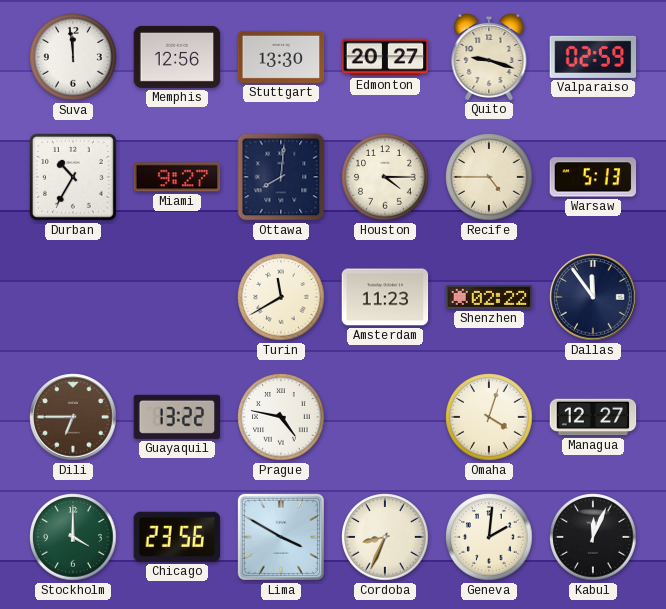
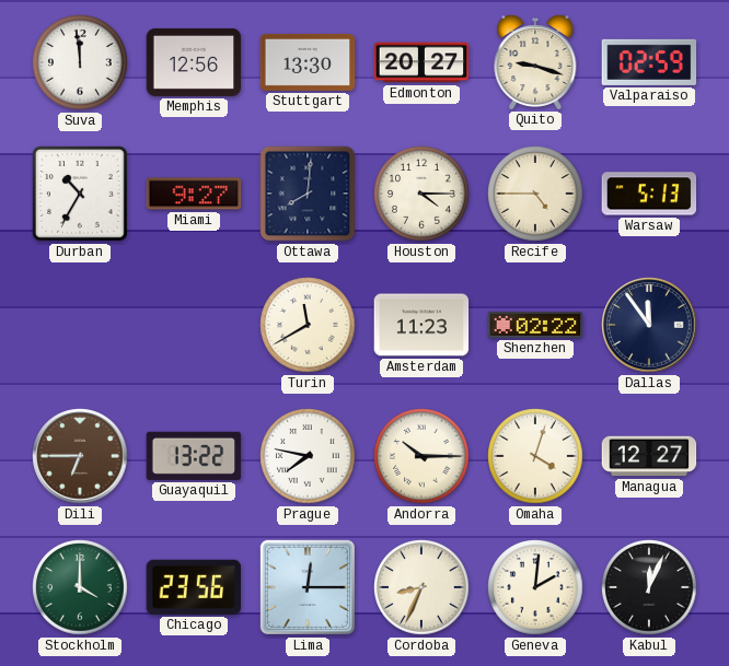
Prague: 4:47 -> 7:47 (308, 456)
Andorra: none -> 10:15 (421, 456)
Lima: 3:50 -> 12:15 (308, 587)
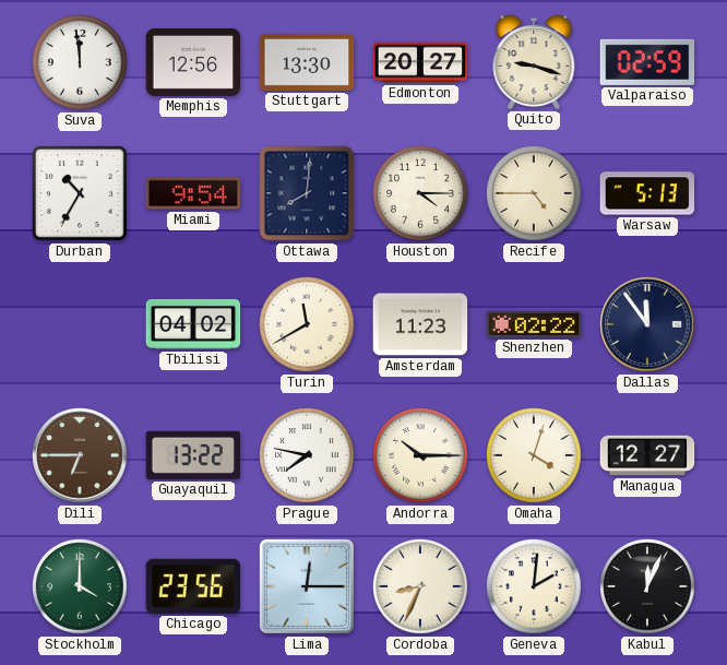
Miami: 9:27 -> 9:54 (193, 193)
Tbilisi: none -> 04:02 (193, 324)
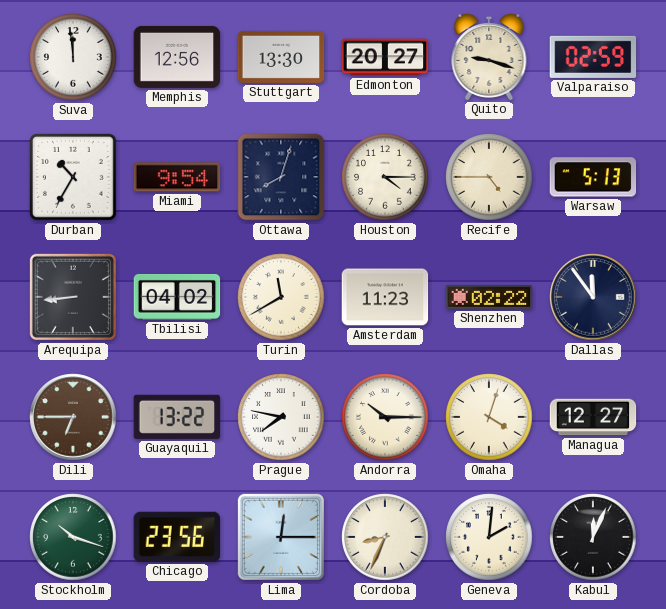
Ottawa: 8:01 -> 8:03 (281, 177)
Arequipa: none -> 8:44 (73, 297)
Stockholm: 4:00 -> 10:18 (73, 537)
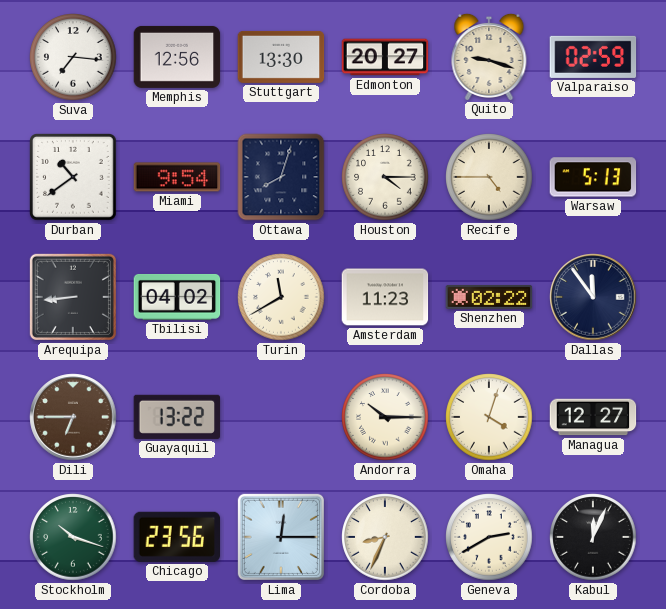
Suva: 11:59 -> 7:16 (73, 57)
Durban: 10:35 -> 10:39 (74, 178)
Prague: 7:47 -> none (281, 417)
Geneva: 2:01 -> 2:40 (489, 537)
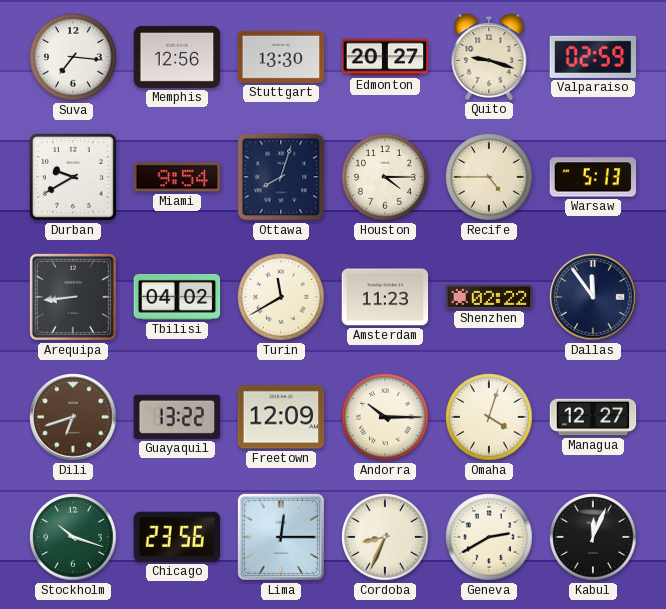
Durban: 10:39 -> 9:40 (74, 178)
Dili: 6:45 -> 6:42 (73, 417)
Freetown: none -> 12:09 (281, 417)
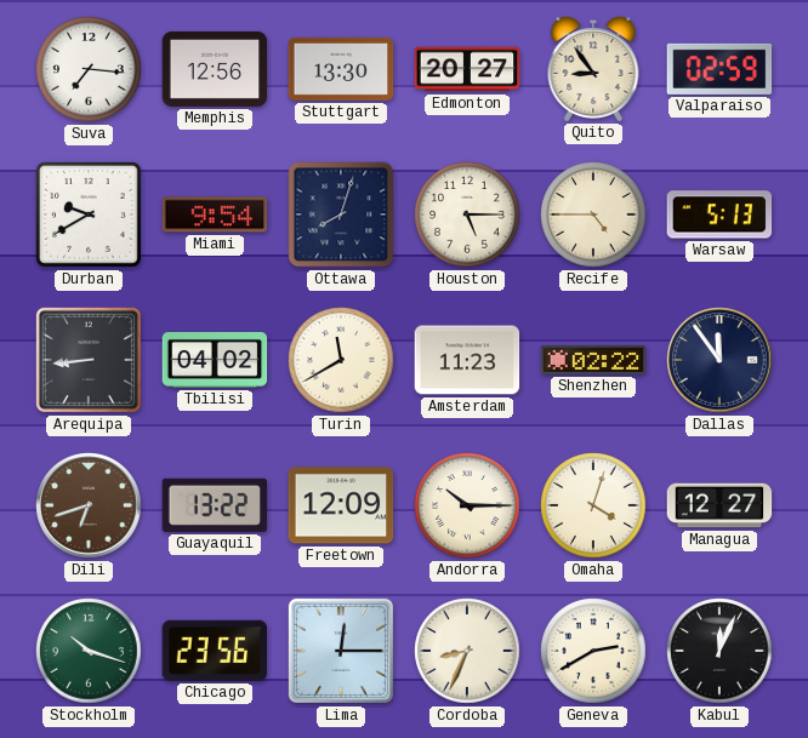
Quito: 9:18 -> 8:54 (593, 68)
Houston: 4:15 -> 5:15 (467, 214)
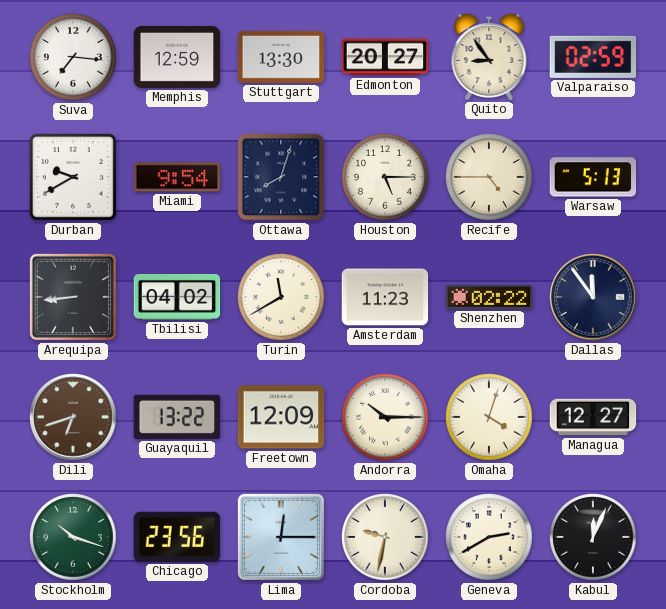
Memphis: 12:56 -> 12:59 (177, 57)
Cordoba: 8:34 -> 9:32 (385, 537)
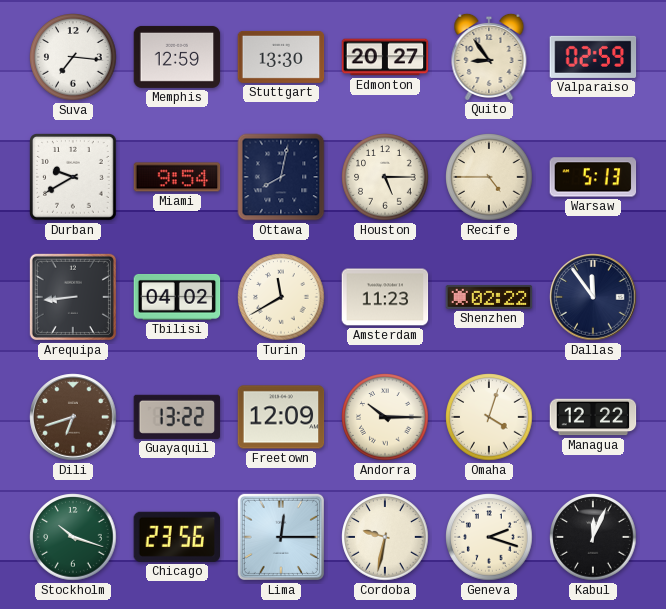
Ottawa: 8:03 -> 8:02 (281, 177)
Managua: 12:27 -> 12:22 (593, 417)
Geneva: 2:40 -> 2:18 (489, 537)
